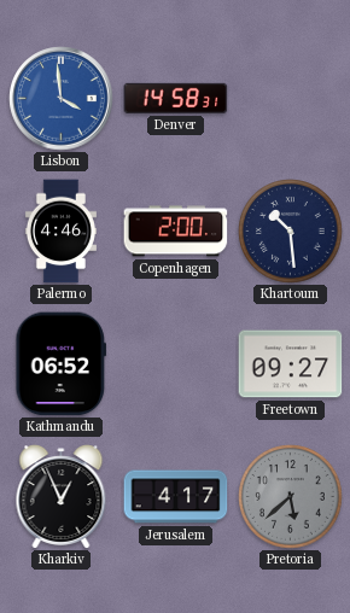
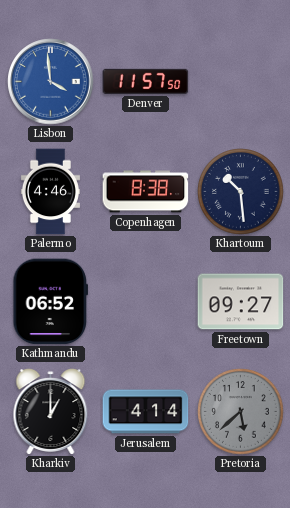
Denver: 14:58 -> 11:57 (146, 81)
Copenhagen: 2:00 -> 8:38 (146, 192)
Kharkiv: 12:56 -> 1:00 (51, 412)
Jerusalem: 4:17 -> 4:14 (146, 412)
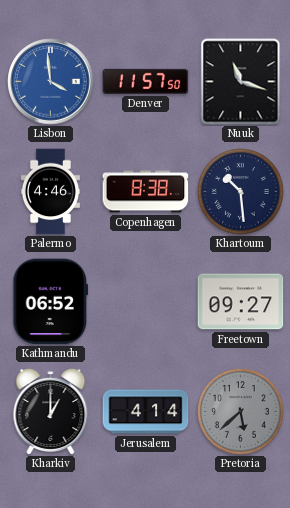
Nuuk: none -> 11:18 (241, 82)
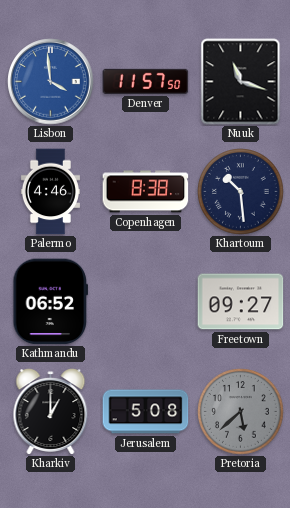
Jerusalem: 4:14 -> 5:08 (146, 412)
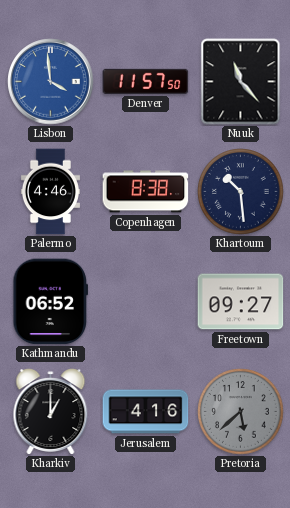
Nuuk: 11:18 -> 11:23 (241, 82)
Jerusalem: 5:08 -> 4:16 (146, 412)
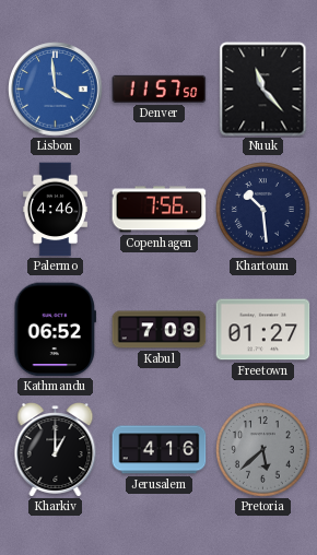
Copenhagen: 8:38 -> 7:56 (160, 210)
Kabul: none -> 7:09 (160, 330)
Freetown: 09:27 -> 01:27 (263, 330)
